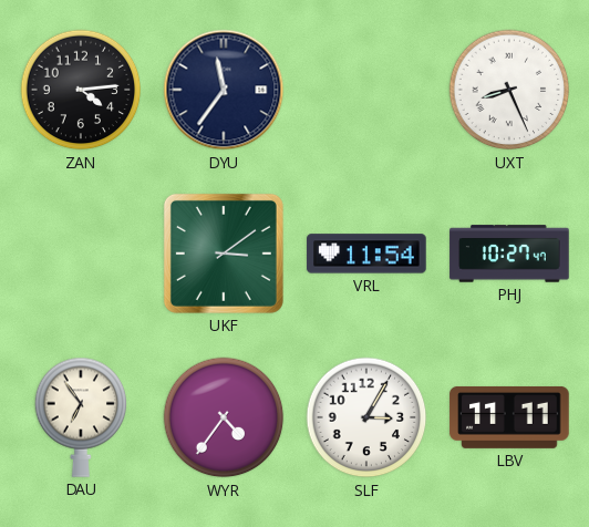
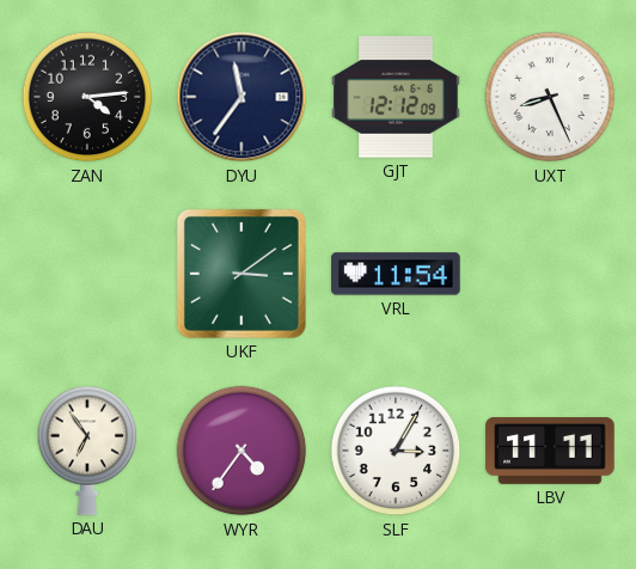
GJT: none -> 12:12 (396, 98)
PHJ: 10:27 -> none (509, 254)
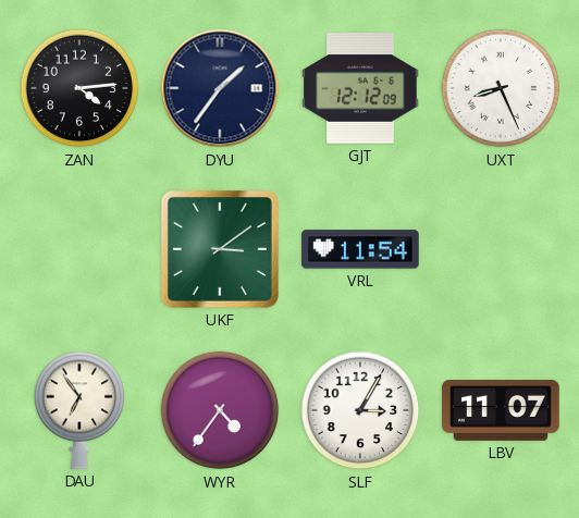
DYU: 11:36 -> 1:36 (220, 88)
LBV: 11:11 -> 11:07 (501, 410)
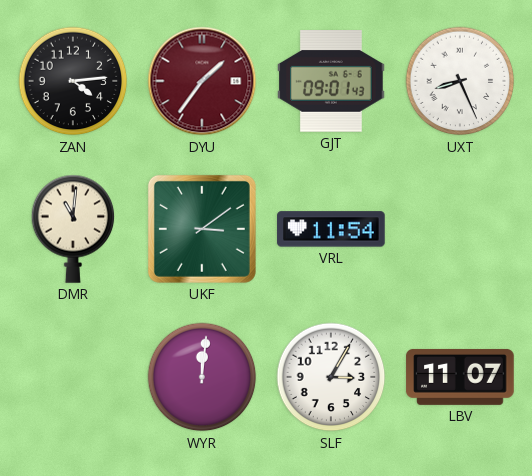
DYU dial: navy -> burgundy (202, 81)
GJT: 12:12 -> 09:01 (331, 82)
DMR: none -> 11:01 (73, 229)
DAU: 6:54 -> none (79, 410)
WYR: 4:36 -> 12:01 (202, 377)
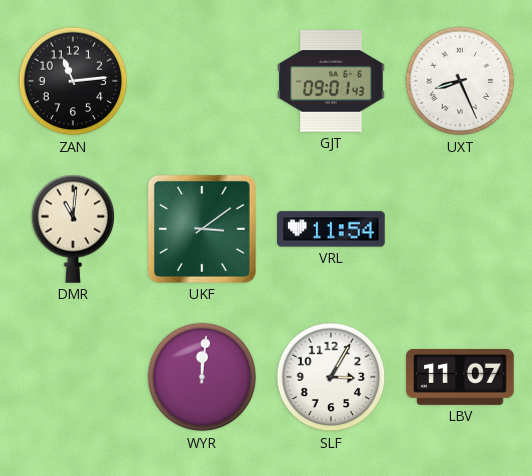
ZAN: 4:14 -> 11:14 (73, 81)
DYU: 1:36 -> none (202, 81)
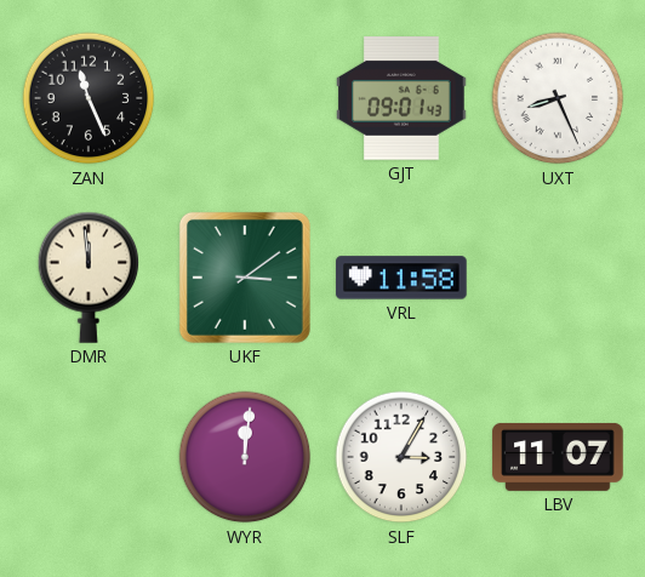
ZAN: 11:14 -> 11:26 (89, 98)
DMR: 11:01 -> 11:59 (89, 278)
VRL: 11:54 -> 11:58 (401, 278)
